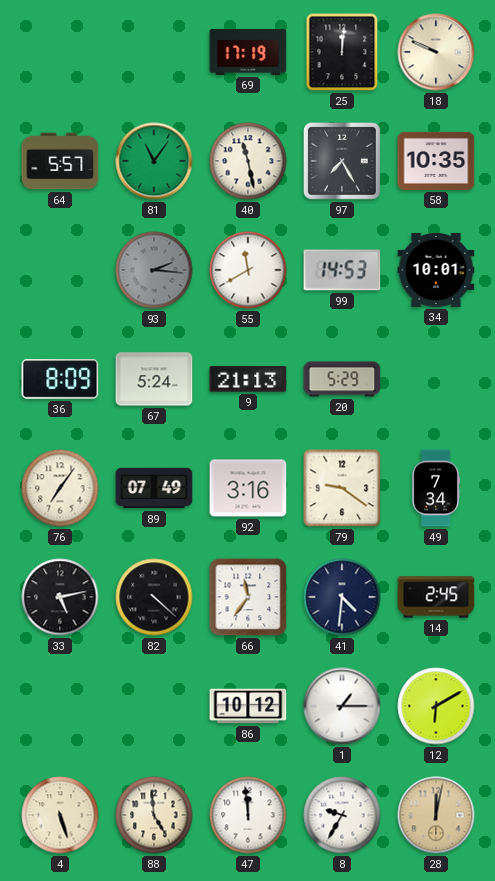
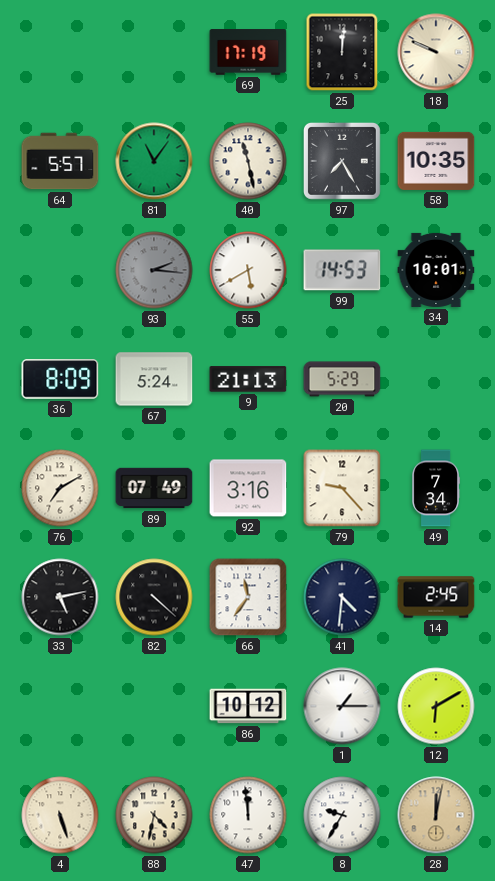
55: 11:40 -> 5:40 (248, 270)
76: 7:06 -> 7:10 (60, 488)
79: 9:21 -> 9:23 (342, 488)
88: 4:59 -> 4:32 (154, 815)
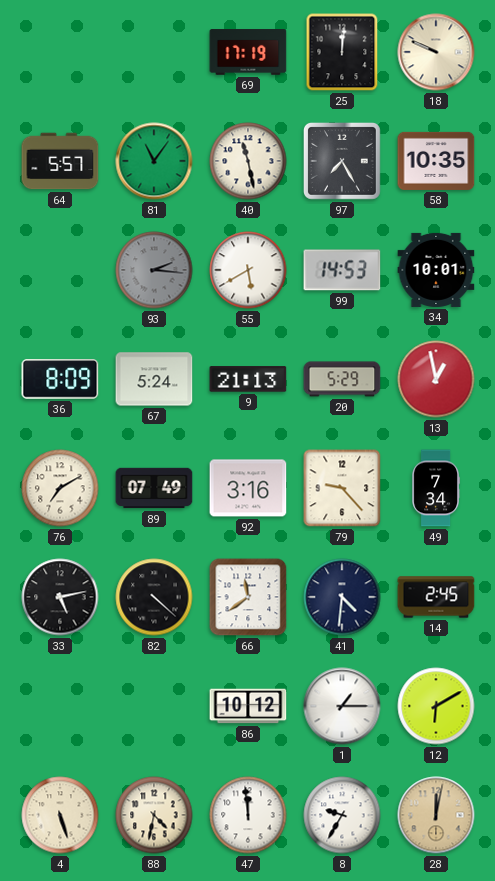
13: none -> 12:58 (436, 379)
66: 11:36 -> 11:39 (248, 597)
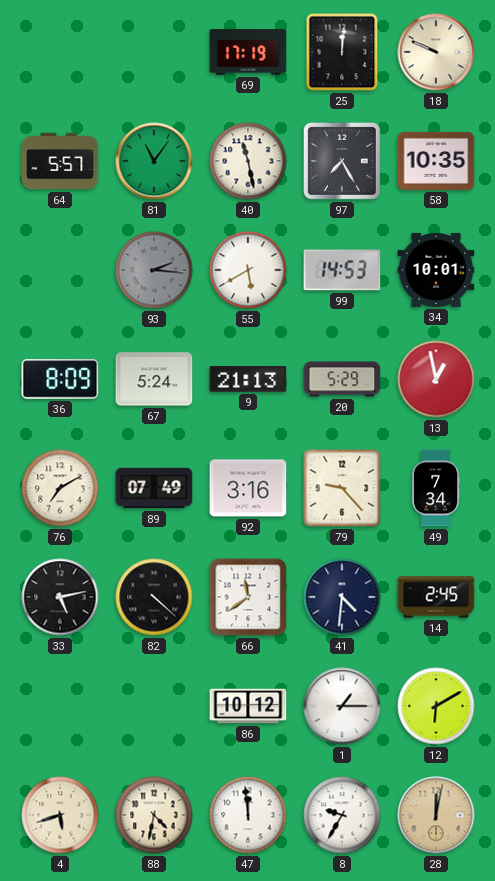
4: 5:27 -> 5:42 (60, 815)
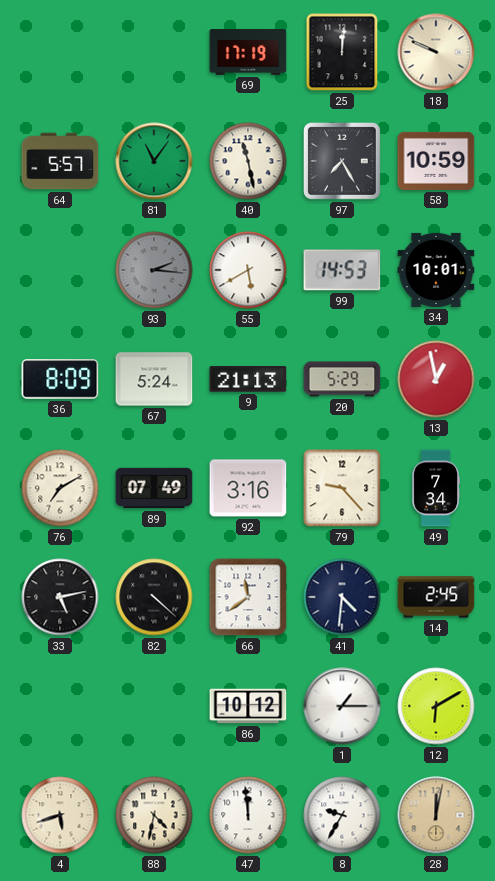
58: 10:35 -> 10:59 (436, 161)
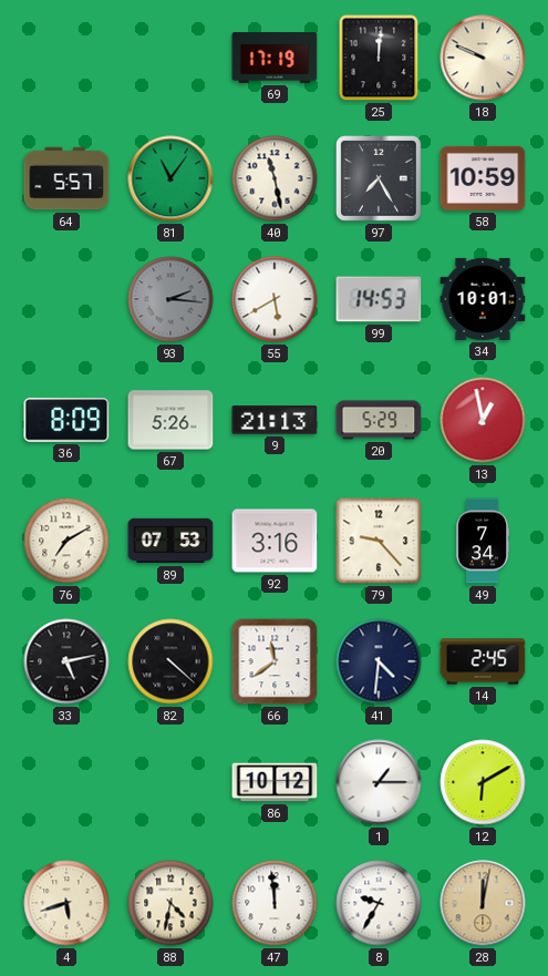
67: 5:24 -> 5:26 (170, 420)
89: 07:49 -> 07:53 (170, 541)
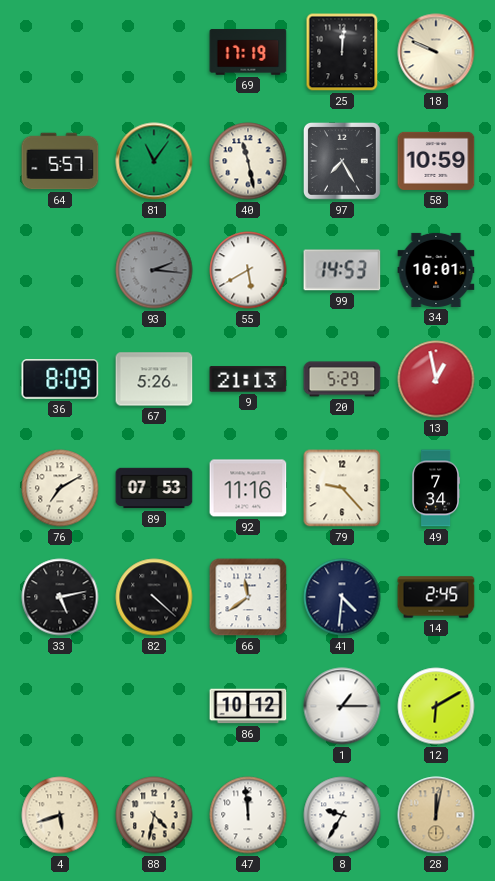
92: 3:16 -> 11:16 (248, 488)
